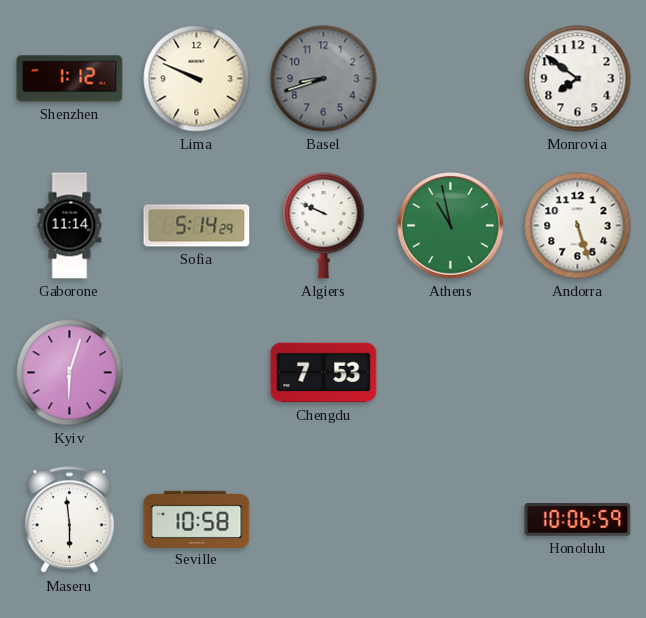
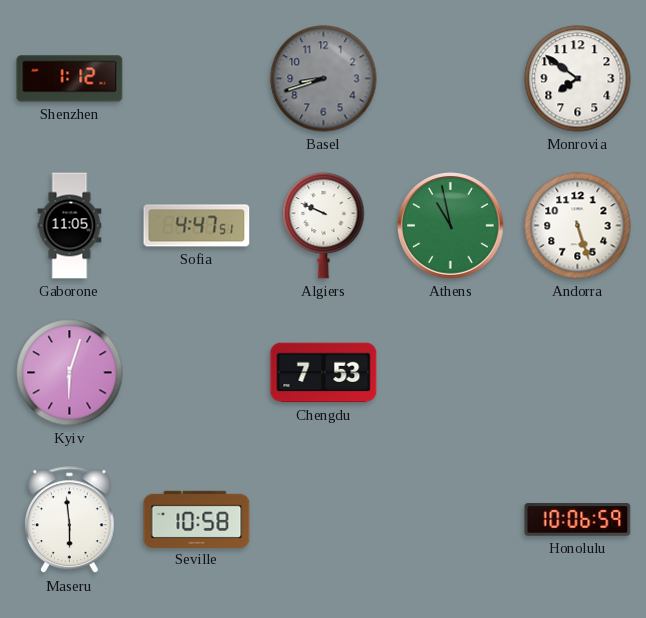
Lima: 9:49 -> none (197, 79)
Gaborone: 11:14 -> 11:05 (70, 226)
Sofia: 5:14 -> 4:47 (197, 226)
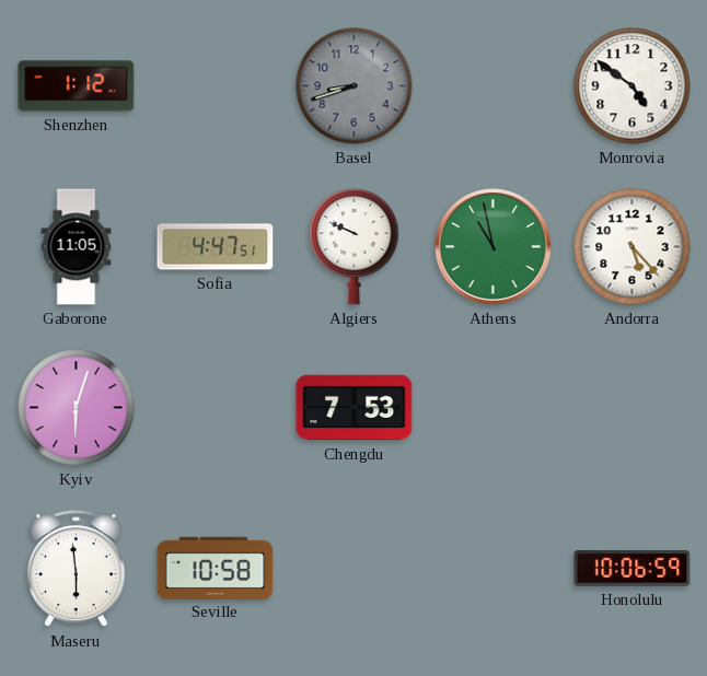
Monrovia: 7:51 -> 4:51 (633, 86)
Andorra: 5:27 -> 5:23 (633, 247)
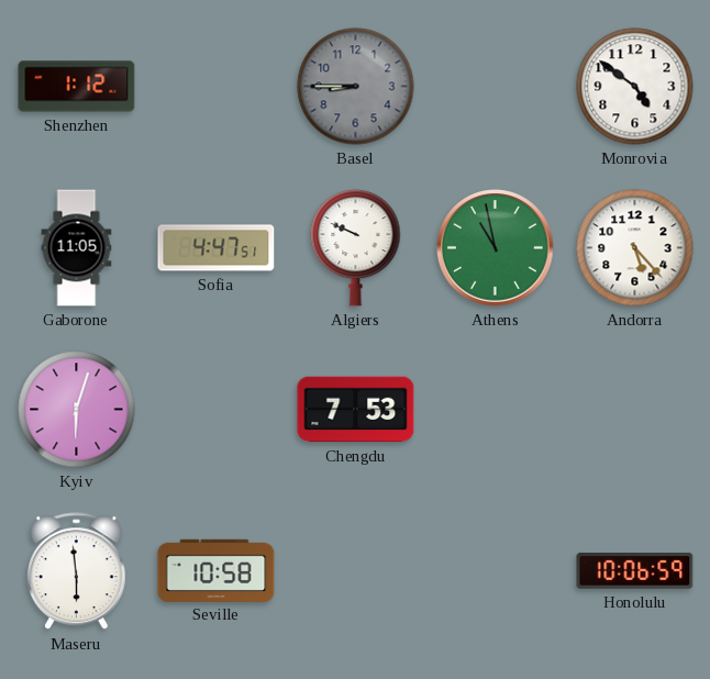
Basel: 8:42 -> 8:45 (356, 87)
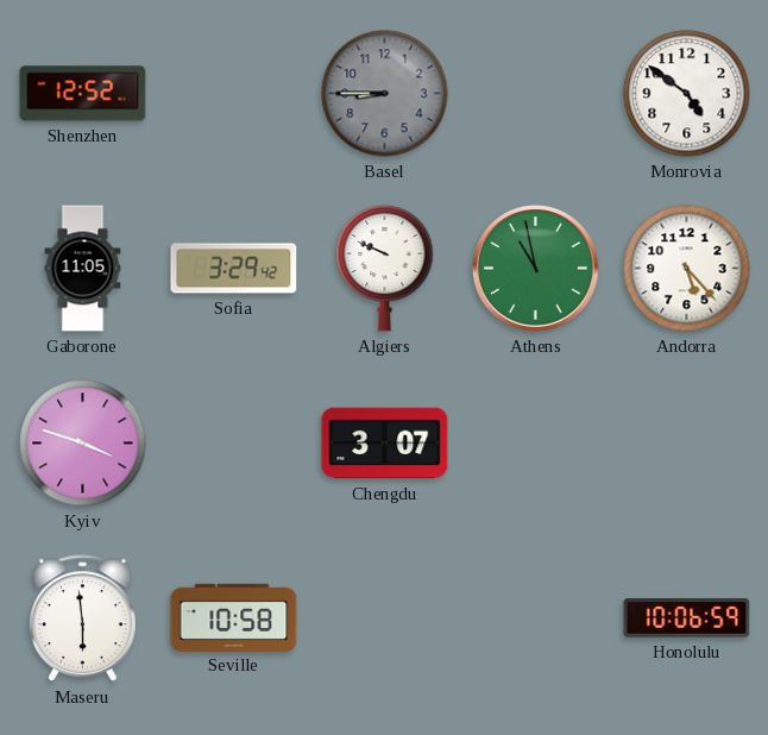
Shenzhen: 1:12 -> 12:52 (83, 94)
Sofia: 4:47 -> 3:29 (234, 269)
Kyiv: 6:03 -> 3:48 (83, 444)
Chengdu: 7:53 -> 3:07 (385, 444)
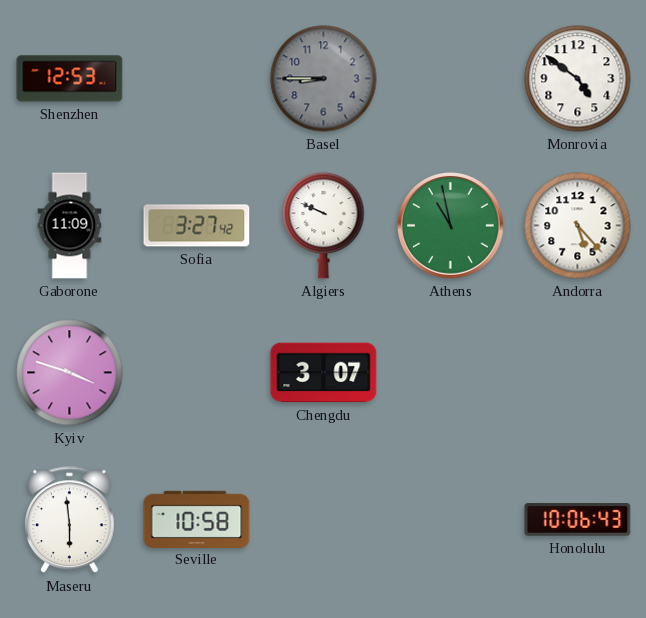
Shenzhen: 12:52 -> 12:53 (70, 79)
Gaborone: 11:05 -> 11:09 (70, 226)
Sofia: 3:29 -> 3:27 (197, 226)
Honolulu: 10:06:59 -> 10:06:43 (578, 520)
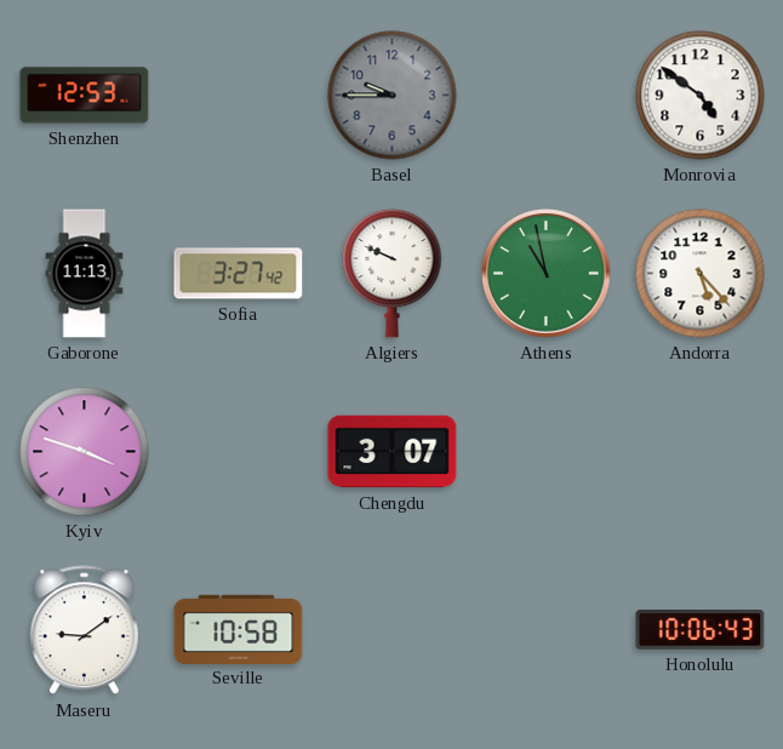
Basel: 8:45 -> 9:45 (393, 96)
Gaborone: 11:09 -> 11:13 (85, 274)
Maseru: 5:59 -> 9:09 (84, 630)
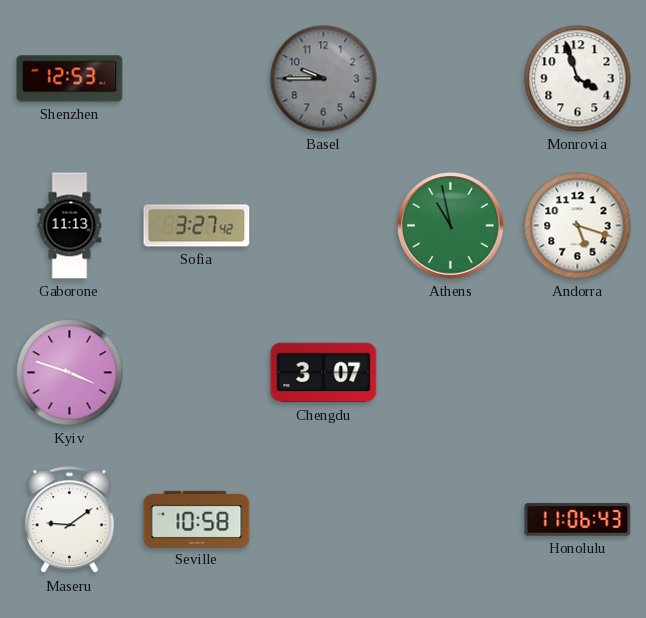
Monrovia: 4:51 -> 3:57 (578, 79)
Algiers: 9:49 -> none (393, 273)
Andorra: 5:23 -> 5:18 (578, 226)
Honolulu: 10:06 -> 11:06 (578, 520)
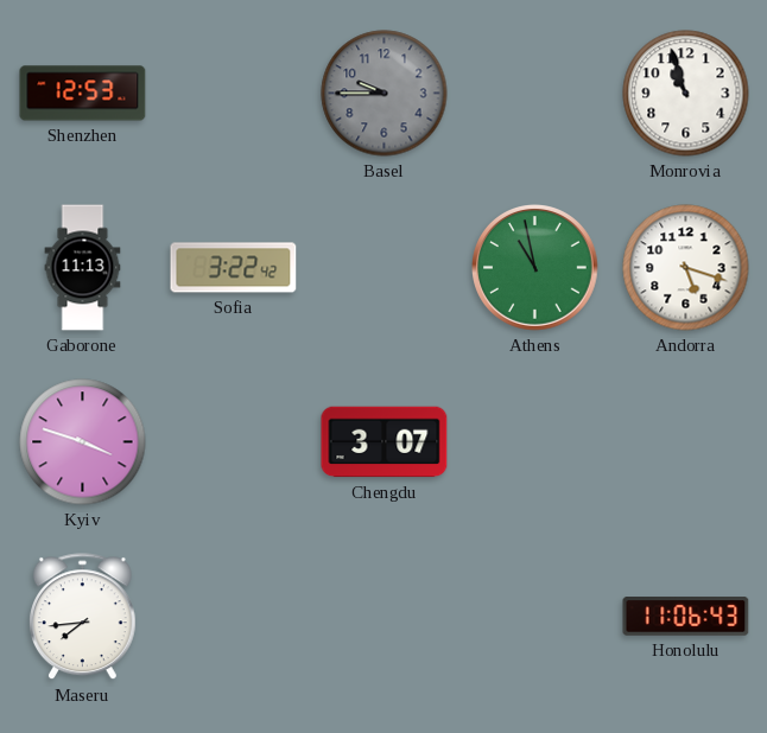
Monrovia: 3:57 -> 10:57 (686, 94)
Sofia: 3:27 -> 3:22 (234, 268)
Maseru: 9:09 -> 7:44 (82, 617)
Seville: 10:58 -> none (197, 519)
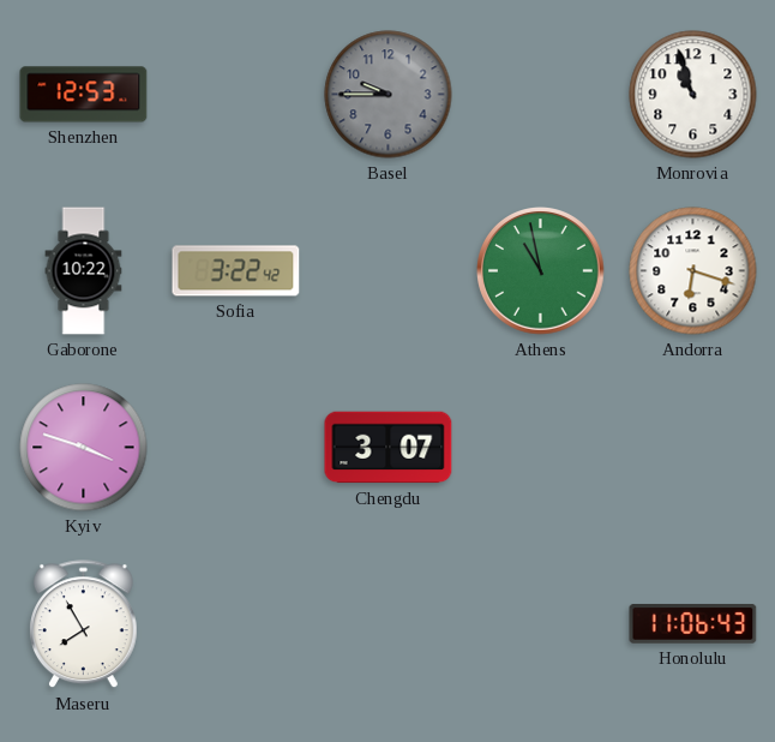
Gaborone: 11:13 -> 10:22 (84, 271)
Andorra: 5:18 -> 6:18 (693, 271)
Maseru: 7:44 -> 7:55 (83, 624)
